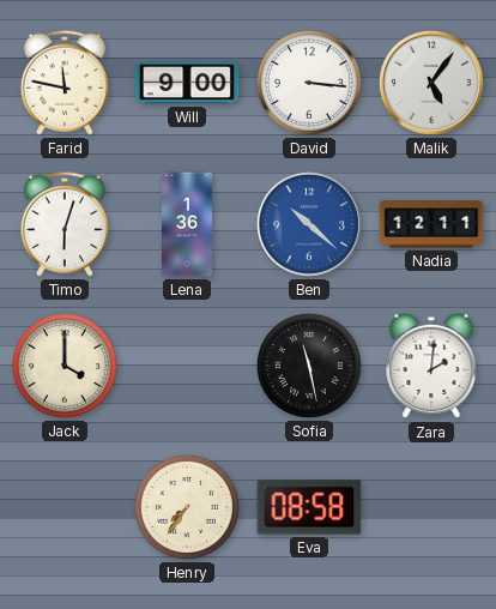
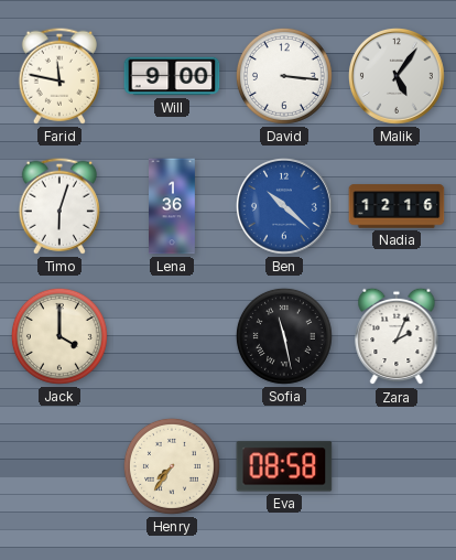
Nadia: 12:11 -> 12:16 (397, 206)
Zara: 2:01 -> 2:04 (397, 336)
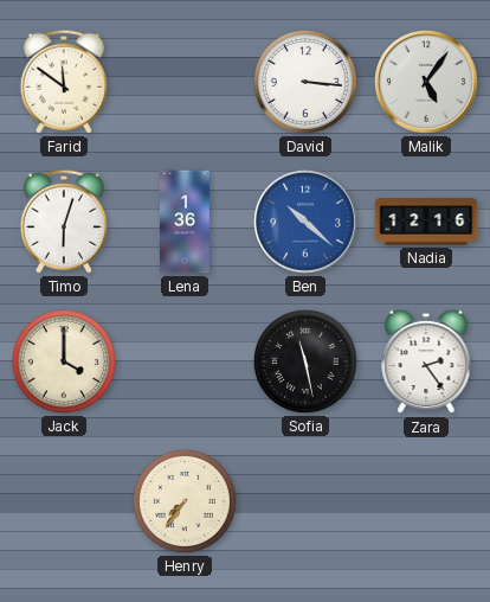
Farid: 11:47 -> 11:51 (64, 82)
Will: 9:00 -> none (172, 76)
Zara: 2:04 -> 2:24 (426, 361)
Eva: 08:58 -> none (284, 466)
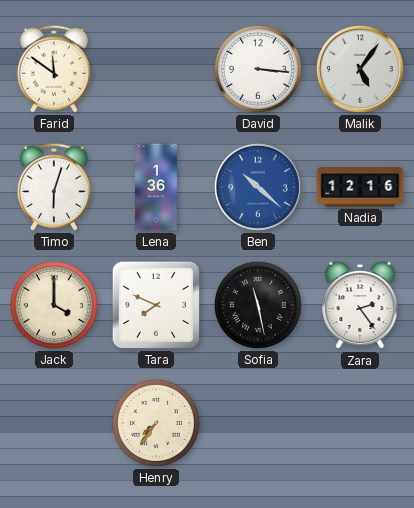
Tara: none -> 7:49 (156, 305)
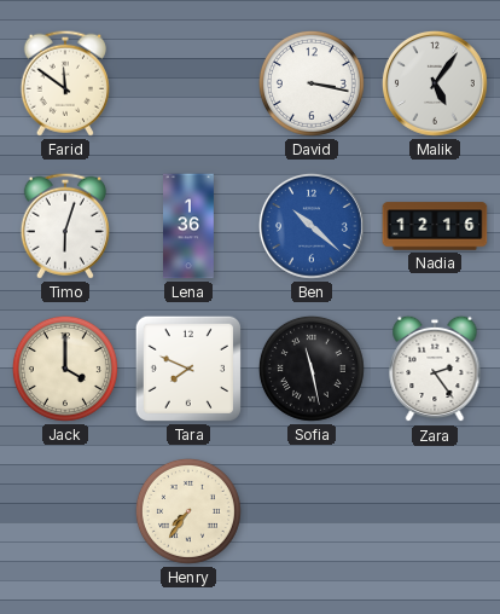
David: 3:16 -> 3:17 (312, 83)
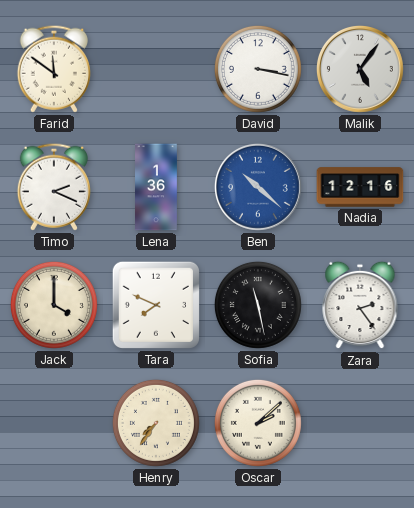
Timo: 6:03 -> 2:19 (54, 187)
Oscar: none -> 2:08 (258, 423)
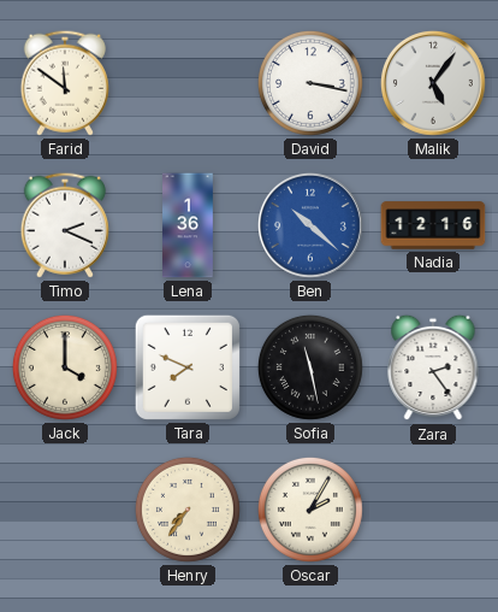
Oscar: 2:08 -> 2:05 (310, 510)
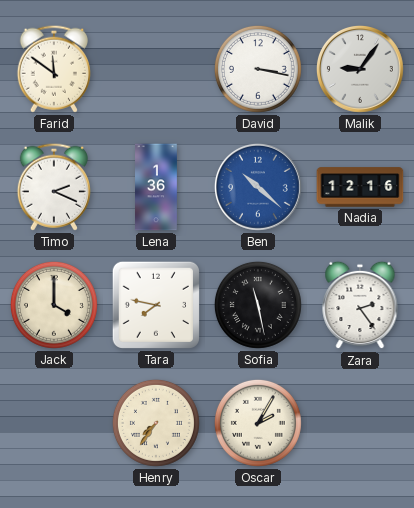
Malik: 5:06 -> 9:06 (360, 69)
Tara: 7:49 -> 7:47 (156, 305)
